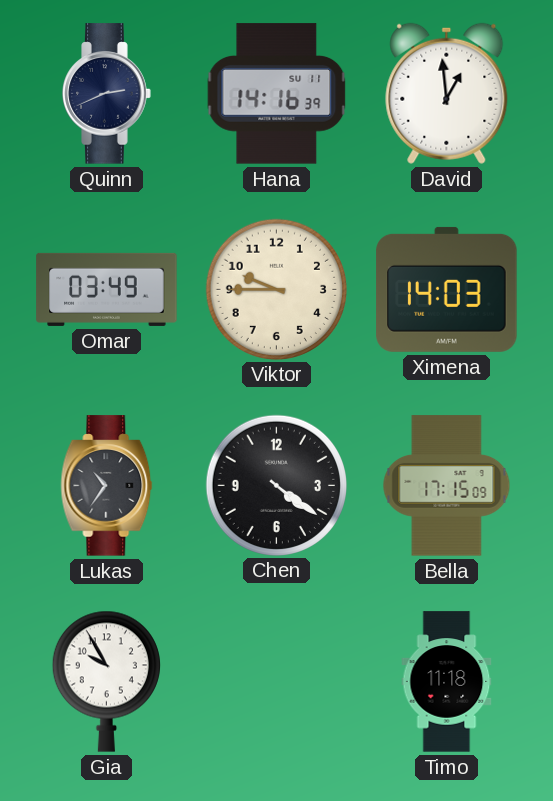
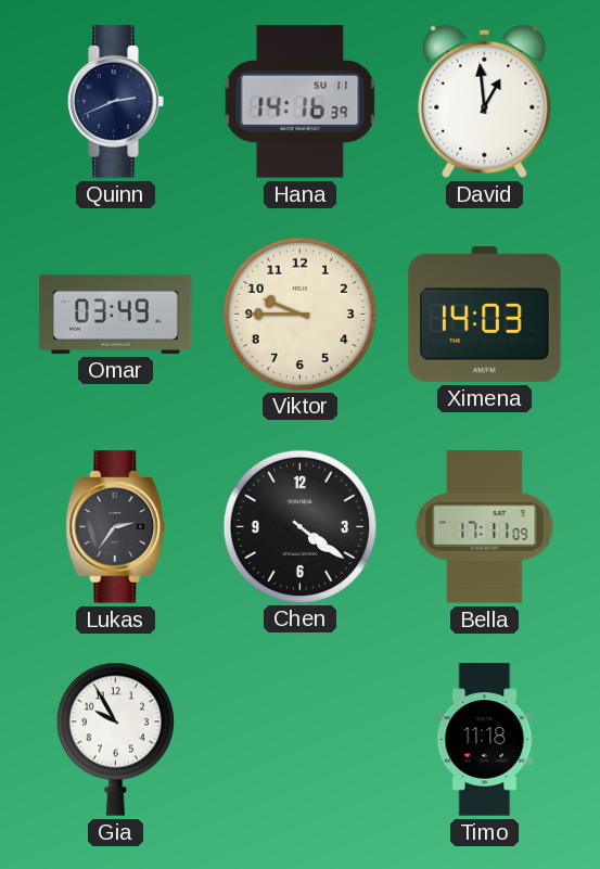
Lukas: 10:36 -> 2:36 (116, 527)
Bella: 17:15 -> 17:11 (485, 527)
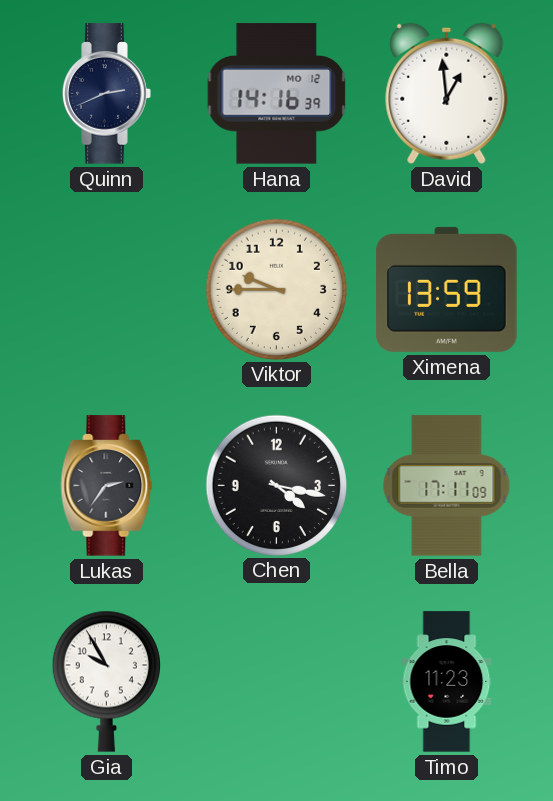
Hana date: SU 11 -> MO 12 (277, 94)
Omar: 03:49 -> none (116, 314)
Ximena: 14:03 -> 13:59 (447, 289)
Chen: 4:21 -> 4:17 (276, 485)
Timo: 11:18 -> 11:23 (447, 682)
